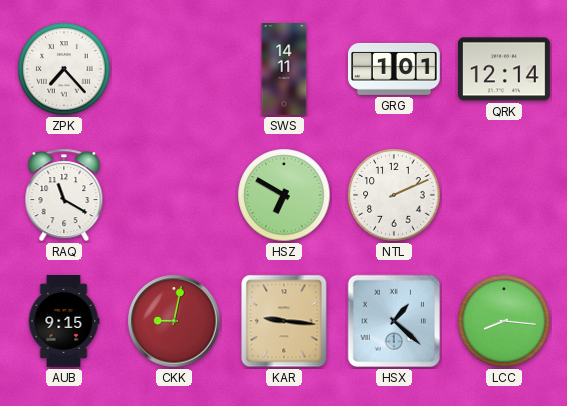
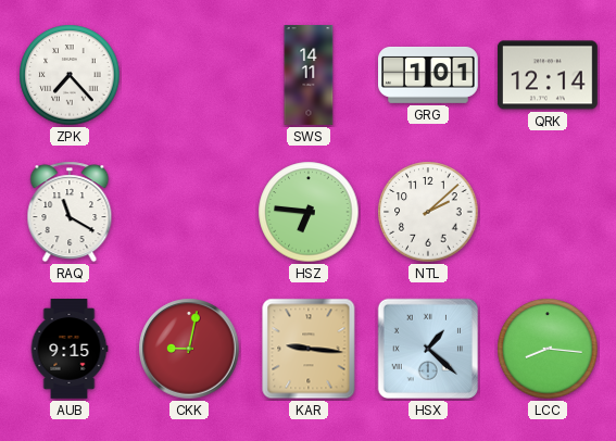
HSZ: 6:50 -> 6:46 (309, 212)
NTL: 2:11 -> 2:08 (428, 212)
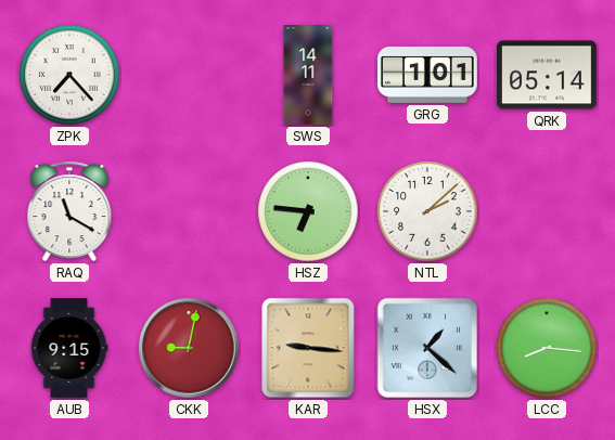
QRK: 12:14 -> 05:14 (547, 75)
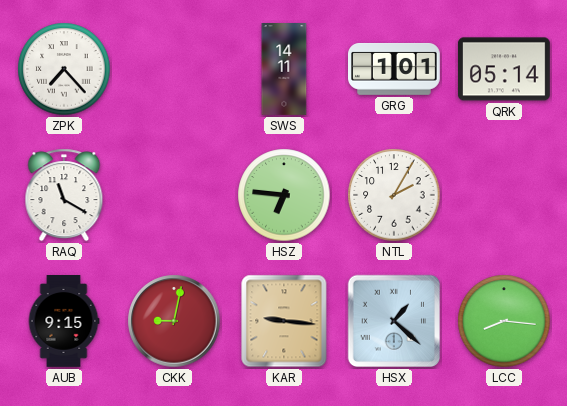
NTL: 2:08 -> 2:05 (394, 195)
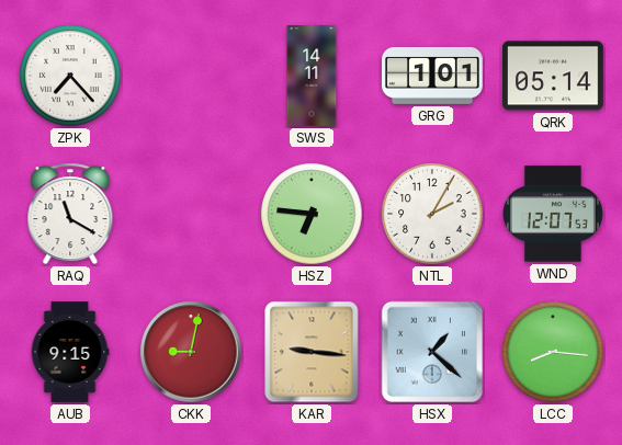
WND: none -> 12:07 (553, 214)
